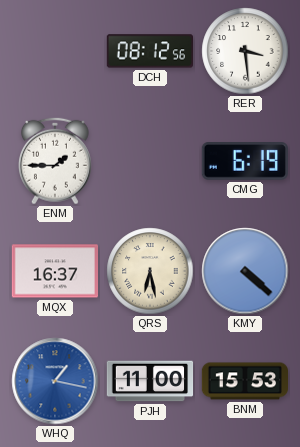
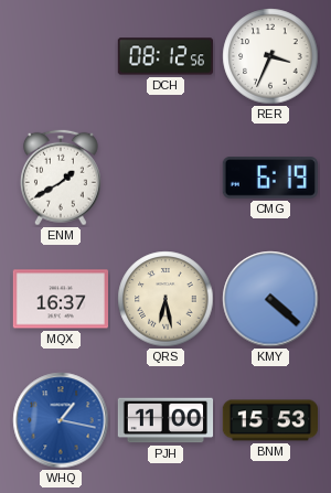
RER: 3:29 -> 3:34 (270, 56)
ENM: 1:45 -> 1:40 (61, 178)
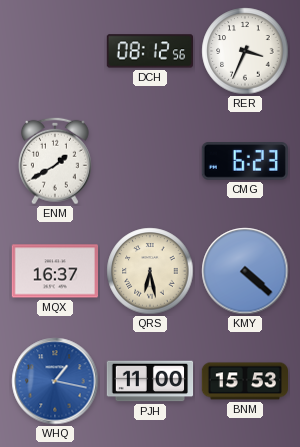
CMG: 6:19 -> 6:23 (245, 162)
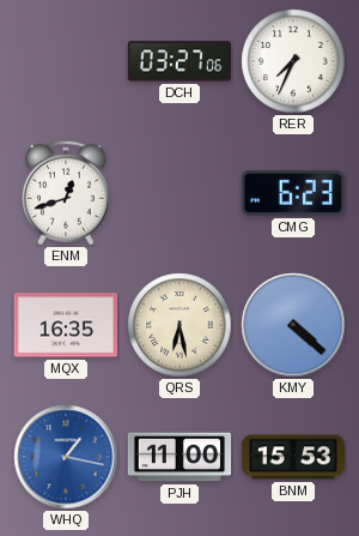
DCH: 08:12 -> 03:27 (178, 61)
RER: 3:34 -> 7:34 (293, 61)
ENM: 1:40 -> 12:42 (66, 193)
MQX: 16:37 -> 16:35 (65, 325)
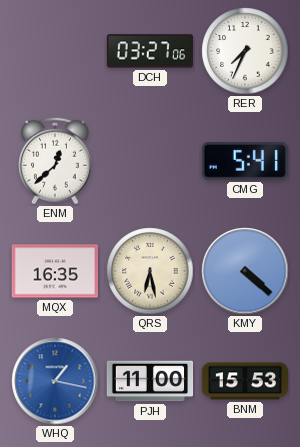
ENM: 12:42 -> 12:38 (55, 161)
CMG: 6:23 -> 5:41 (245, 162)
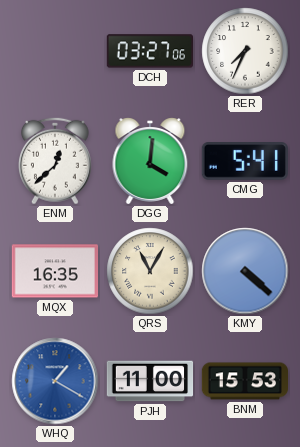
DGG: none -> 4:01 (150, 161)
QRS: 6:28 -> 11:05 (150, 271)
WHQ: 1:17 -> 1:20 (55, 381)
